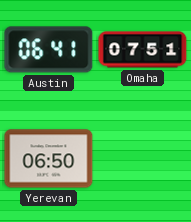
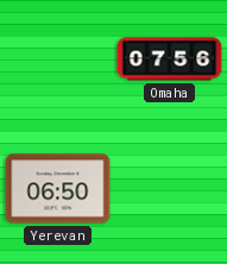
Austin: 06:41 -> none (49, 50)
Omaha: 07:51 -> 07:56 (170, 59)
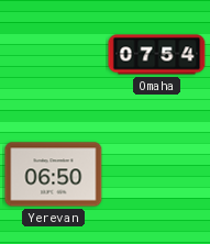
Omaha: 07:56 -> 07:54 (157, 55)
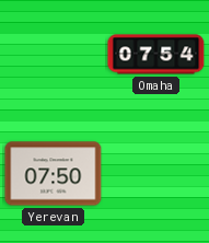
Yerevan: 06:50 -> 07:50 (54, 174)
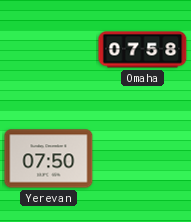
Omaha: 07:54 -> 07:58 (143, 50)
